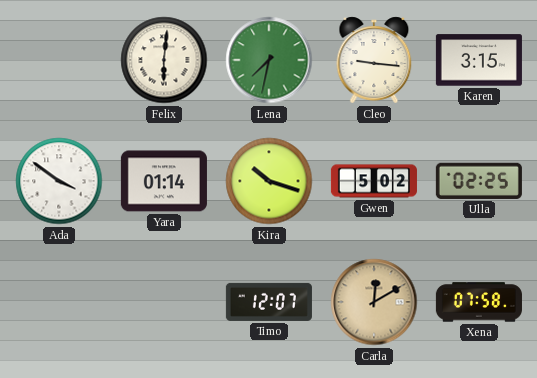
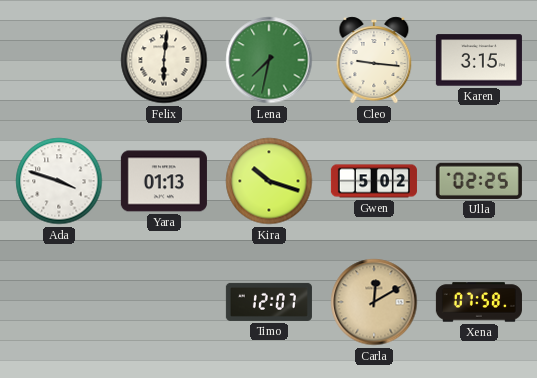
Ada: 3:51 -> 3:48 (59, 181)
Yara: 01:14 -> 01:13 (164, 181)
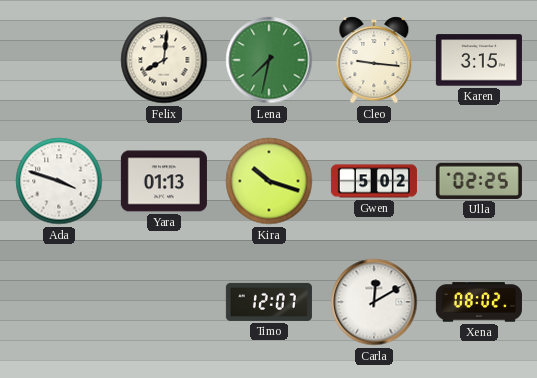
Felix: 6:01 -> 8:01 (164, 60)
Carla dial: champagne -> white (374, 302)
Xena: 07:58 -> 08:02 (479, 302)
